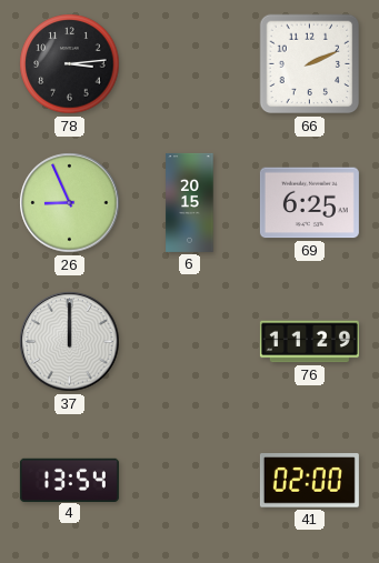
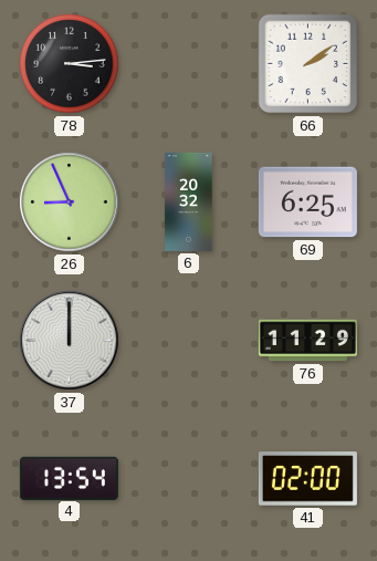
66: 2:11 -> 2:09 (308, 64)
6: 20:15 -> 20:32 (189, 201)
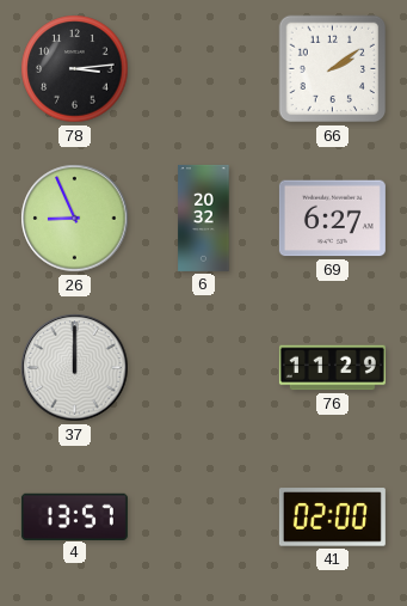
69: 6:25 -> 6:27 (332, 219)
4: 13:54 -> 13:57 (74, 516)
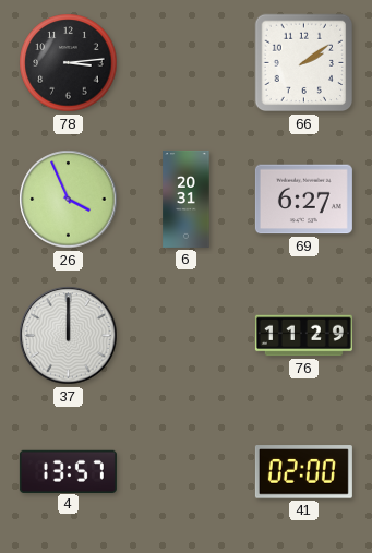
26: 8:56 -> 3:56 (69, 200)
6: 20:32 -> 20:31 (187, 199)
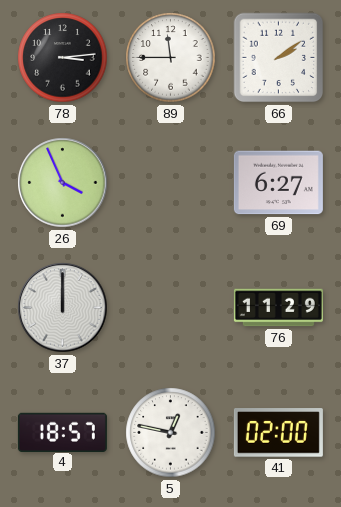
89: none -> 11:45 (171, 58)
6: 20:31 -> none (187, 199)
4: 13:57 -> 18:57 (62, 432)
5: none -> 12:47 (171, 433)
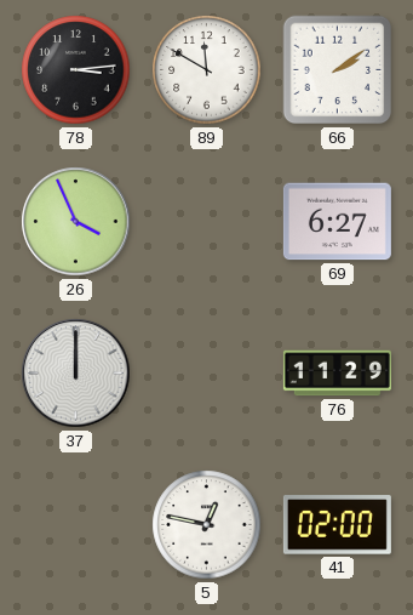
89: 11:45 -> 11:50 (207, 70)
4: 18:57 -> none (62, 432)
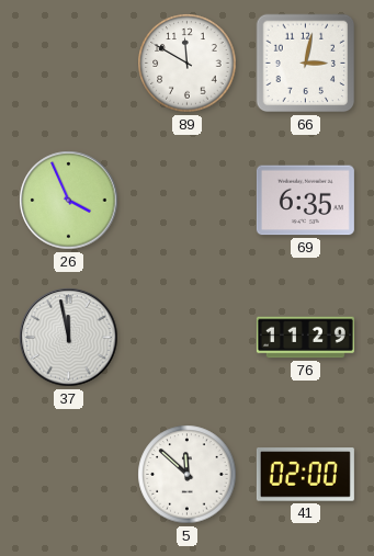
78: 3:14 -> none (76, 70)
66: 2:09 -> 3:02 (306, 64)
69: 6:27 -> 6:35 (305, 201)
37: 12:00 -> 11:58 (69, 338)
5: 12:47 -> 11:52 (188, 475)
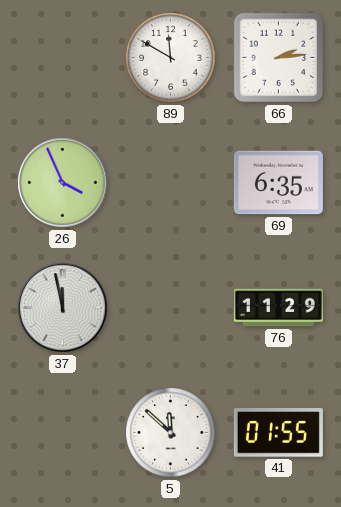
66: 3:02 -> 2:14 (279, 58)
41: 02:00 -> 01:55 (278, 433)
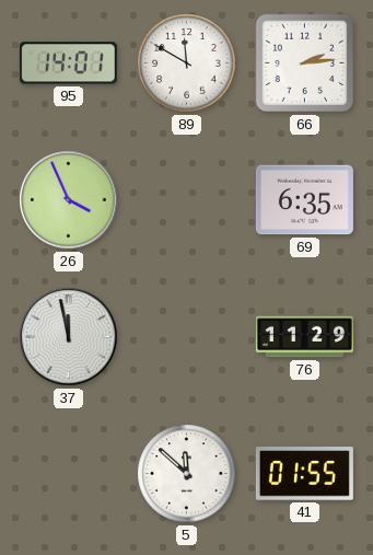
95: none -> 14:01 (68, 63)
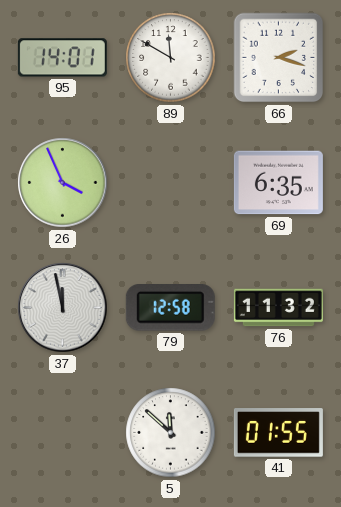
66: 2:14 -> 2:18 (279, 58)
79: none -> 12:58 (170, 308)
76: 11:29 -> 11:32 (278, 308)
